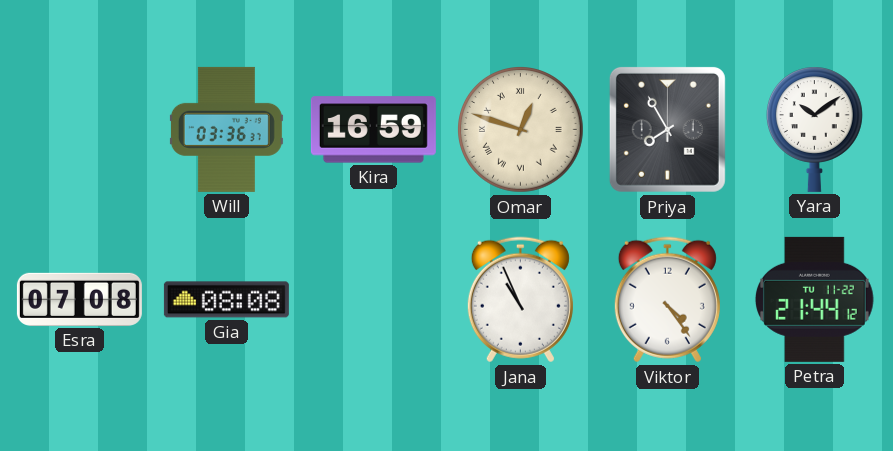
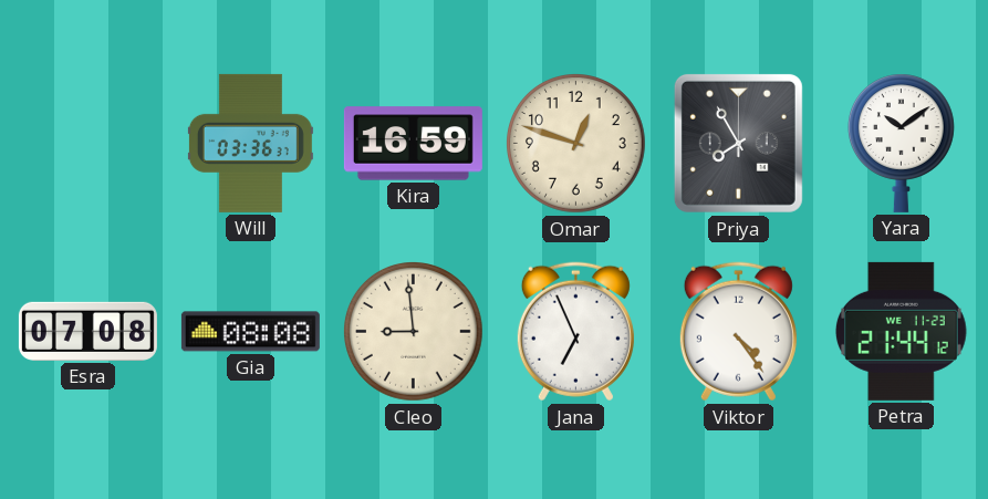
Omar numerals: Roman -> Arabic (576, 144)
Cleo: none -> 8:59 (414, 332)
Jana: 10:56 -> 6:56 (575, 332)
Petra date: TU 11-22 -> WE 11-23 (902, 331)
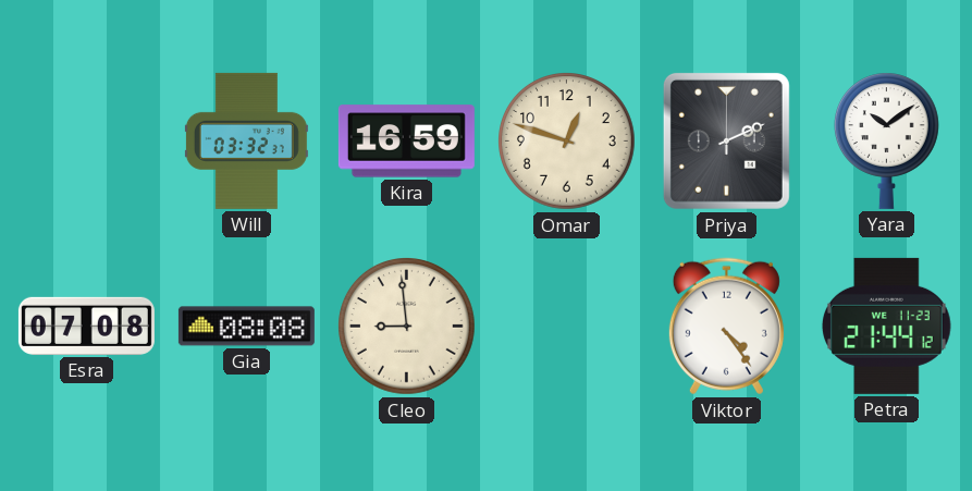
Will: 03:36 -> 03:32 (246, 140)
Priya: 7:55 -> 2:11 (726, 140)
Jana: 6:56 -> none (575, 332)
